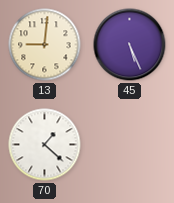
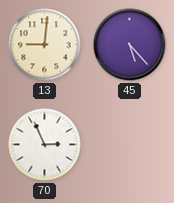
45: 5:26 -> 5:23 (130, 45)
70: 1:22 -> 2:56 (45, 145)
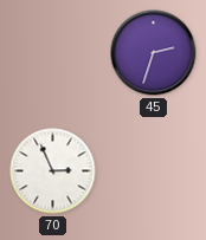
13: 9:01 -> none (45, 45)
45: 5:23 -> 2:33 (154, 53)
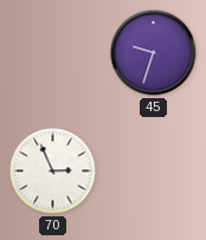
45: 2:33 -> 9:33 (154, 53)
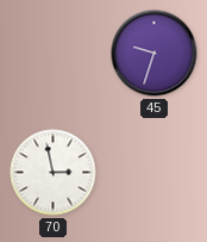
70: 2:56 -> 2:58 (54, 173)
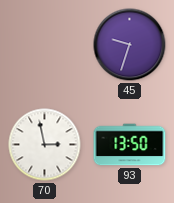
93: none -> 13:50 (130, 145)
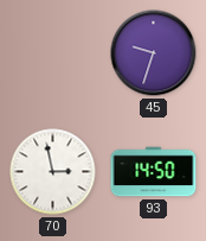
93: 13:50 -> 14:50 (154, 172)
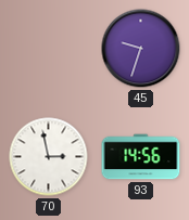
93: 14:50 -> 14:56 (141, 157)
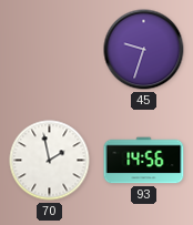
70: 2:58 -> 1:58 (50, 161)
